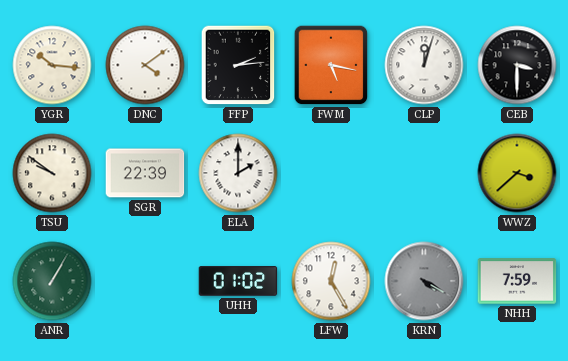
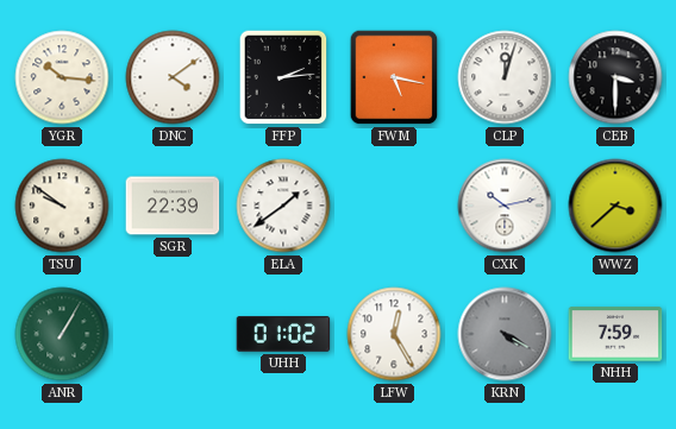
ELA: 2:00 -> 1:39 (283, 206)
CXK: none -> 10:13 (505, 206)
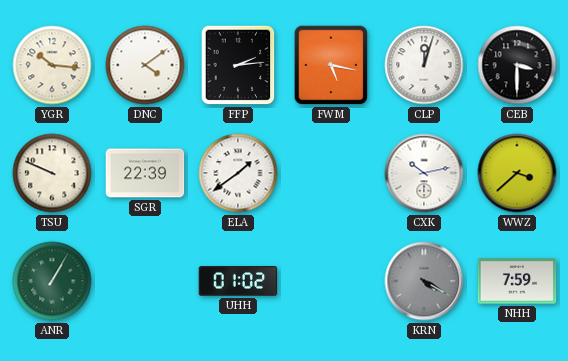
TSU: 9:51 -> 9:49 (52, 173)
LFW: 12:25 -> none (394, 334)
